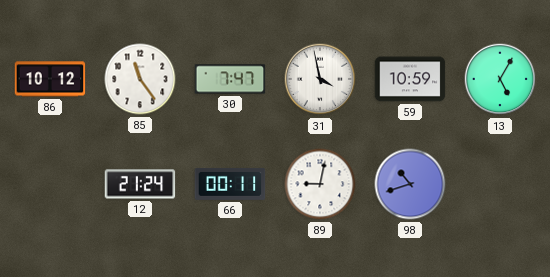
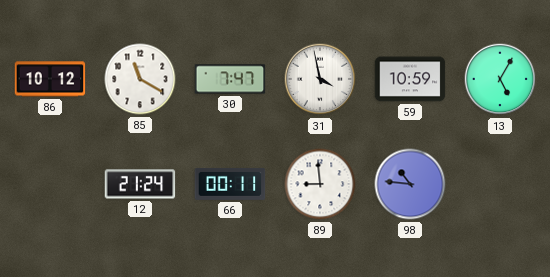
85: 11:24 -> 11:20 (140, 79)
89: 9:02 -> 8:59 (320, 184)
98: 10:42 -> 10:46 (410, 184)
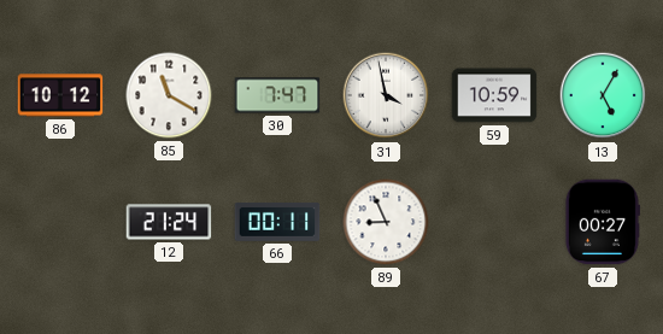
89: 8:59 -> 8:56 (386, 222)
98: 10:46 -> none (410, 184)
67: none -> 00:27 (602, 222)
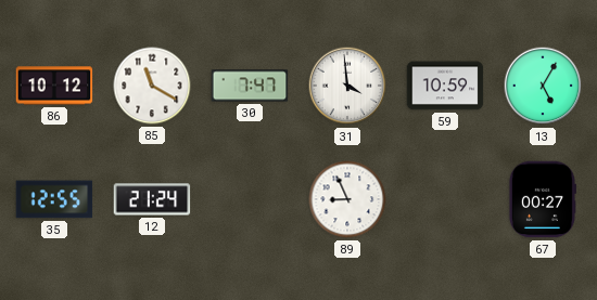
31: 3:58 -> 3:59 (347, 86)
35: none -> 12:55 (54, 199)
66: 00:11 -> none (277, 222)
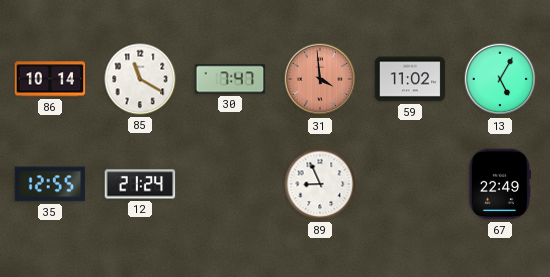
86: 10:12 -> 10:14 (50, 79)
31 dial: white -> salmon (320, 79)
59: 10:59 -> 11:02 (410, 79)
67: 00:27 -> 22:49 (499, 184)
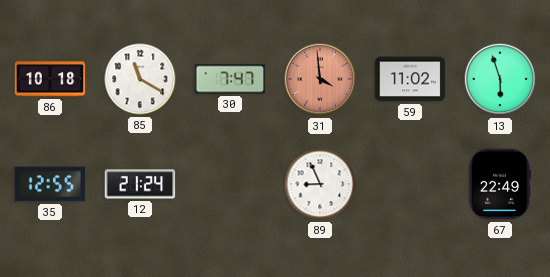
86: 10:14 -> 10:18 (50, 79)
13: 5:05 -> 5:57 (500, 79)
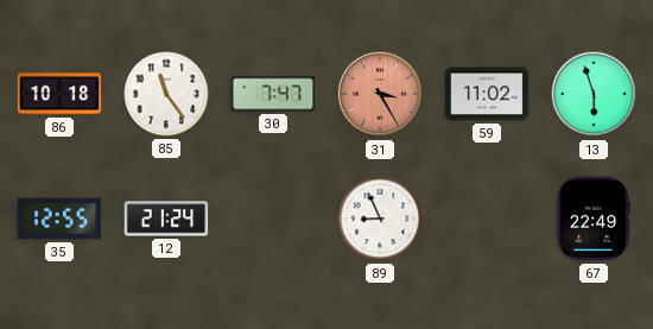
85: 11:20 -> 11:24 (166, 94)
31: 3:59 -> 3:25 (380, 94)
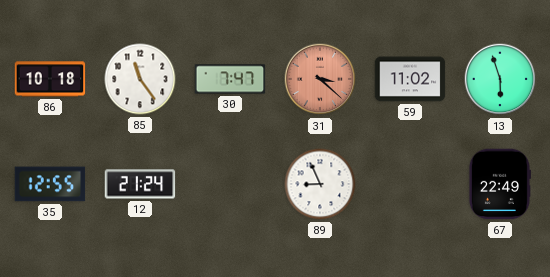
31: 3:25 -> 3:22 (320, 79)
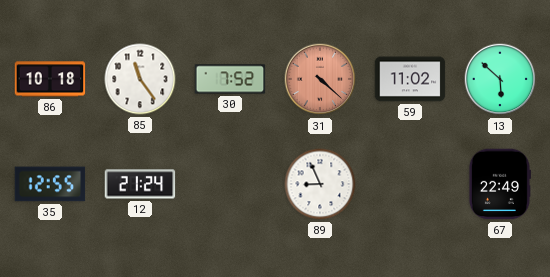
30: 7:47 -> 7:52 (230, 79)
31: 3:22 -> 4:22 (320, 79)
13: 5:57 -> 5:52 (500, 79)
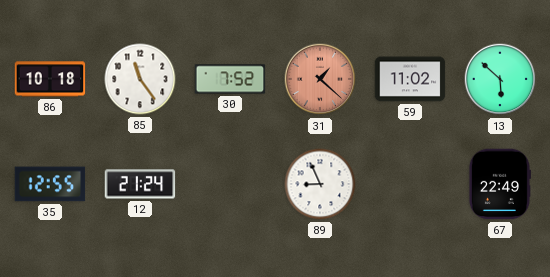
31: 4:22 -> 1:22 (320, 79)
